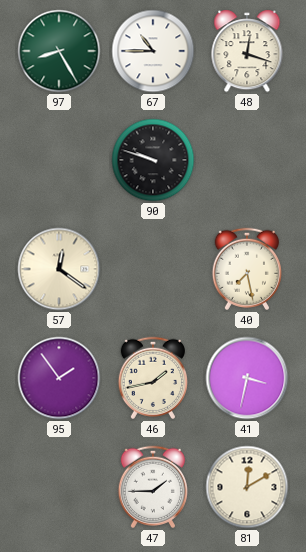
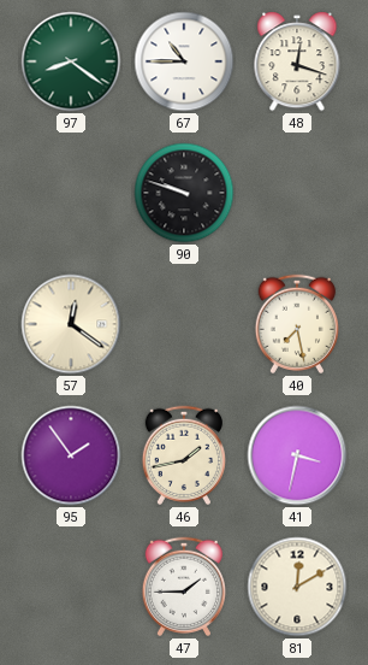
97: 8:25 -> 8:21 (71, 61)
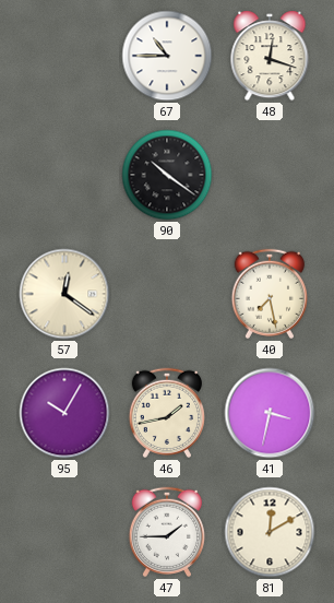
97: 8:21 -> none (71, 61)
90: 9:48 -> 10:21 (167, 175)
95: 1:54 -> 10:05 (64, 413)
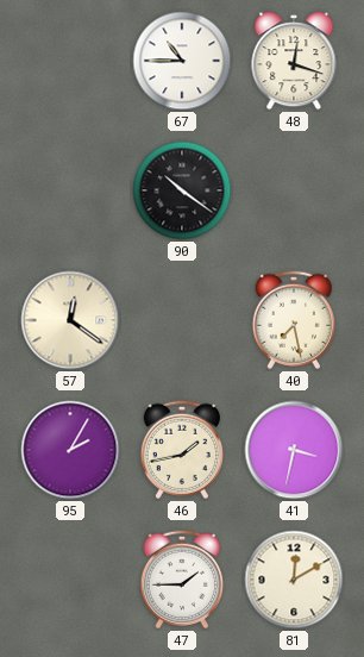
95: 10:05 -> 2:05 (70, 450)
